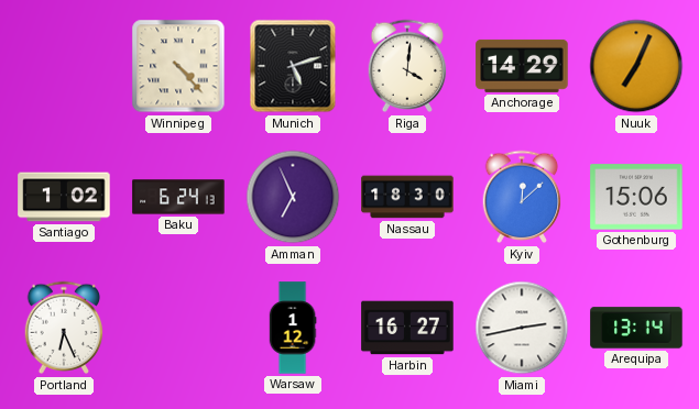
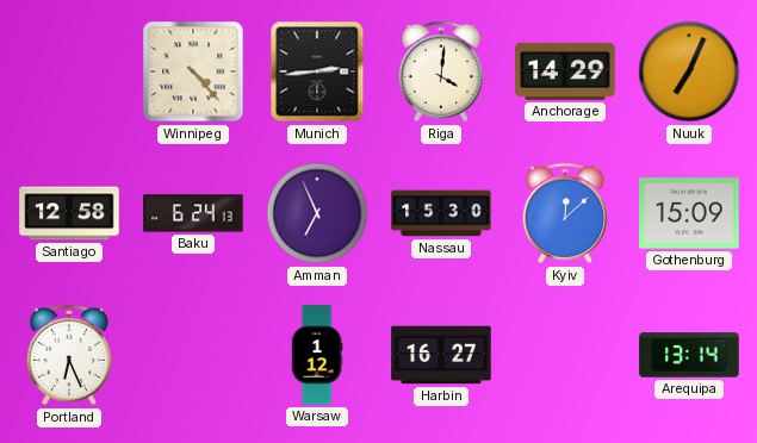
Munich: 5:12 -> 2:44 (317, 71)
Santiago: 1:02 -> 12:58 (69, 213)
Nassau: 18:30 -> 15:30 (441, 213)
Gothenburg: 15:06 -> 15:09 (689, 213)
Miami: 2:43 -> none (522, 328)
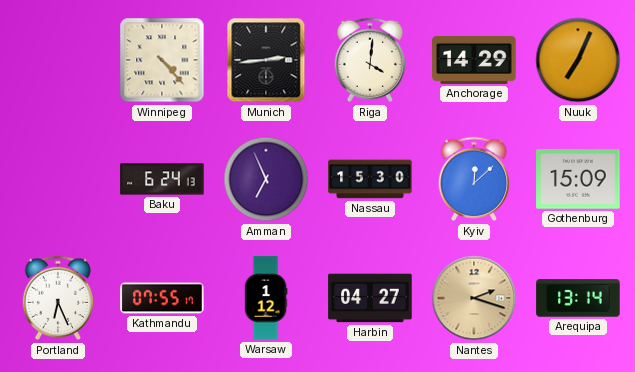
Santiago: 12:58 -> none (69, 213)
Kathmandu: none -> 07:55 (162, 298)
Harbin: 16:27 -> 04:27 (370, 298)
Nantes: none -> 2:18 (474, 298)
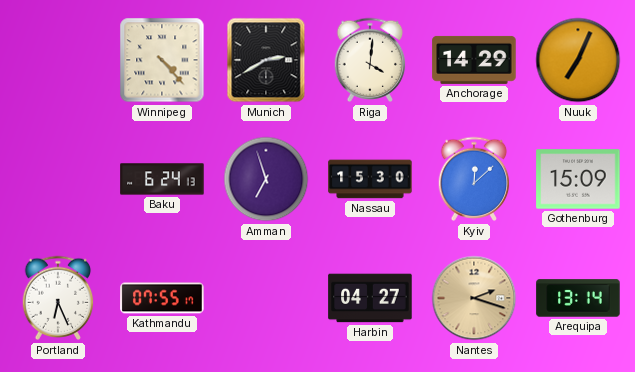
Munich: 2:44 -> 2:40 (266, 60)
Amman: 6:56 -> 6:57 (266, 179)
Warsaw: 1:12 -> none (266, 298)
